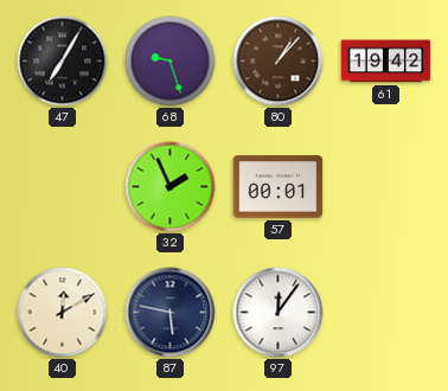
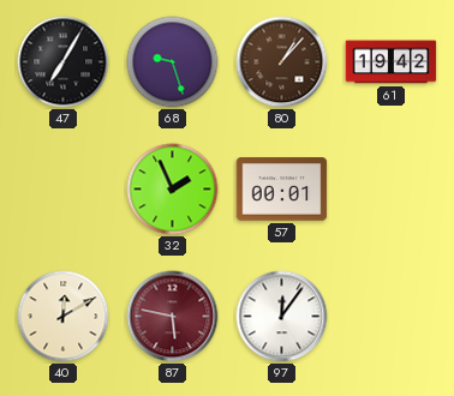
87 dial: navy -> burgundy (173, 317)
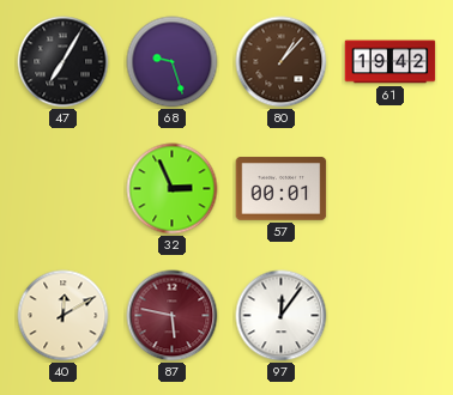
32: 1:56 -> 2:56 (173, 189)
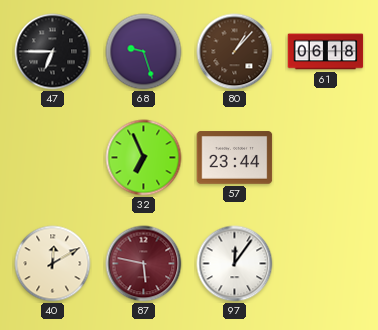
47: 7:05 -> 6:45 (53, 52)
61: 19:42 -> 06:18 (326, 52)
32: 2:56 -> 6:56 (144, 158)
57: 00:01 -> 23:44 (235, 158)
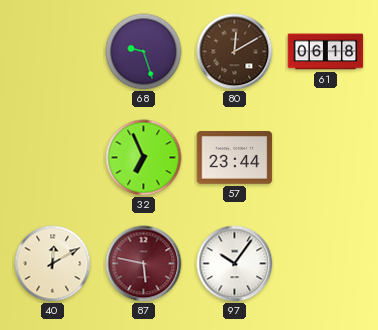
47: 6:45 -> none (53, 52)
80: 1:07 -> 12:10 (235, 52)
97: 12:06 -> 10:06 (235, 264)
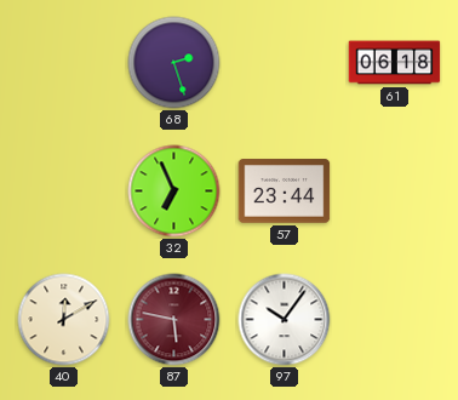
68: 9:27 -> 2:27 (174, 63)
80: 12:10 -> none (235, 52)
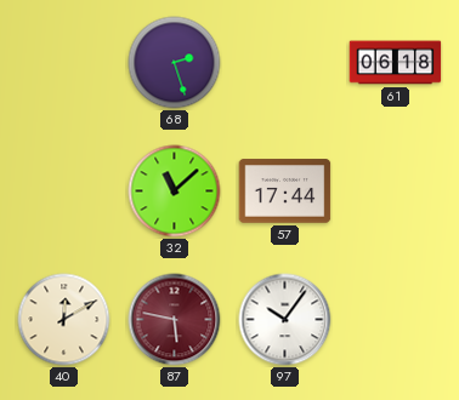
32: 6:56 -> 11:08 (175, 192)
57: 23:44 -> 17:44 (285, 192)
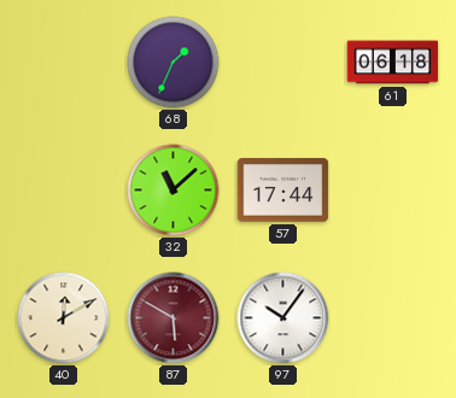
68: 2:27 -> 1:34 (174, 63)
87: 5:47 -> 5:50 (174, 318)
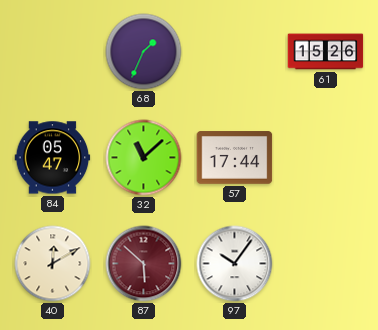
61: 06:18 -> 15:26 (326, 52)
84: none -> 05:47 (53, 158)
87: 5:50 -> 5:52 (144, 264)
